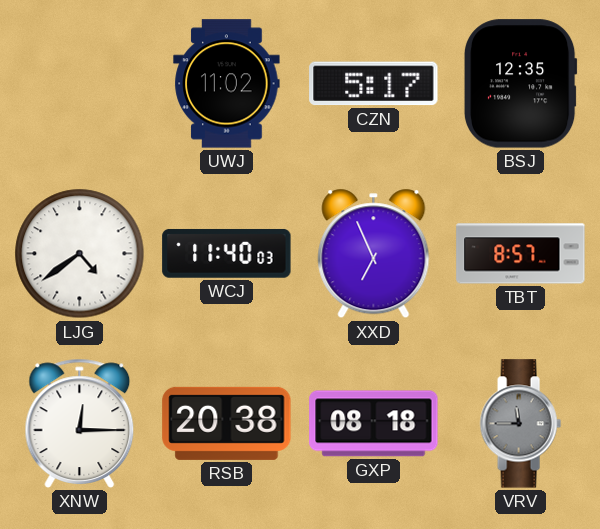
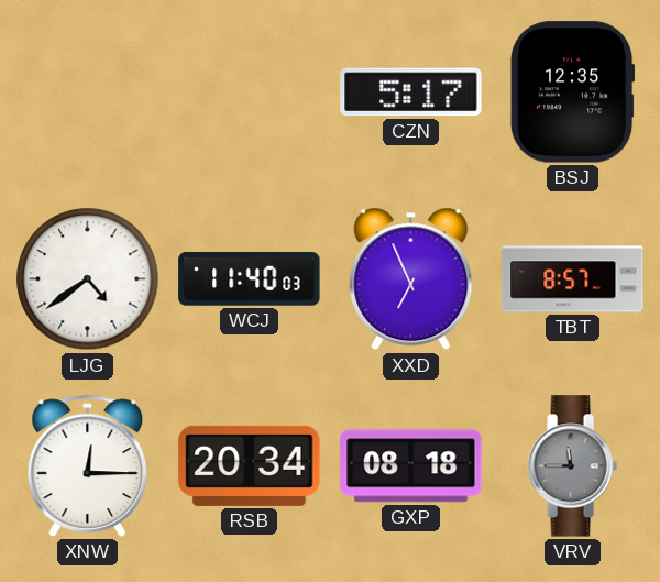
UWJ: 11:02 -> none (227, 84)
RSB: 20:38 -> 20:34 (250, 465)
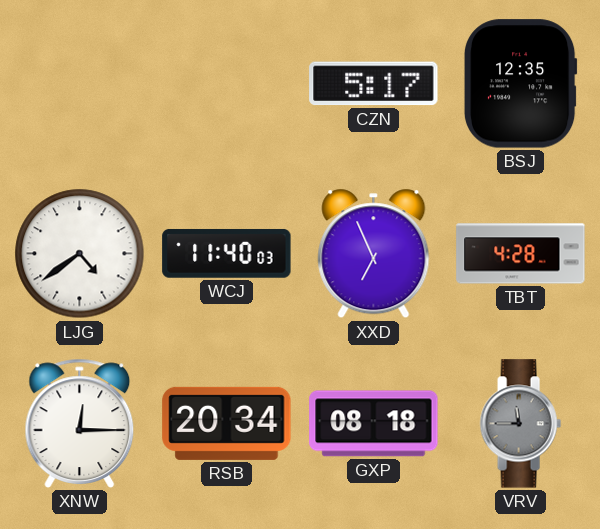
TBT: 8:57 -> 4:28 (521, 254)
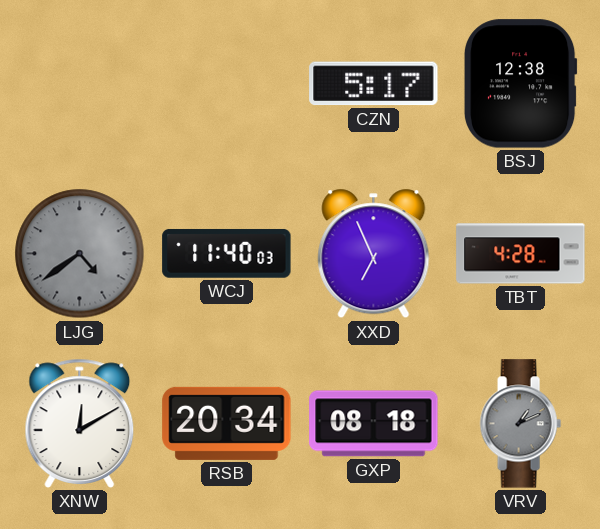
BSJ: 12:35 -> 12:38 (520, 84)
LJG dial: white -> grey (80, 254)
XNW: 12:15 -> 12:10 (80, 423)
VRV: 11:45 -> 1:11 (520, 424)
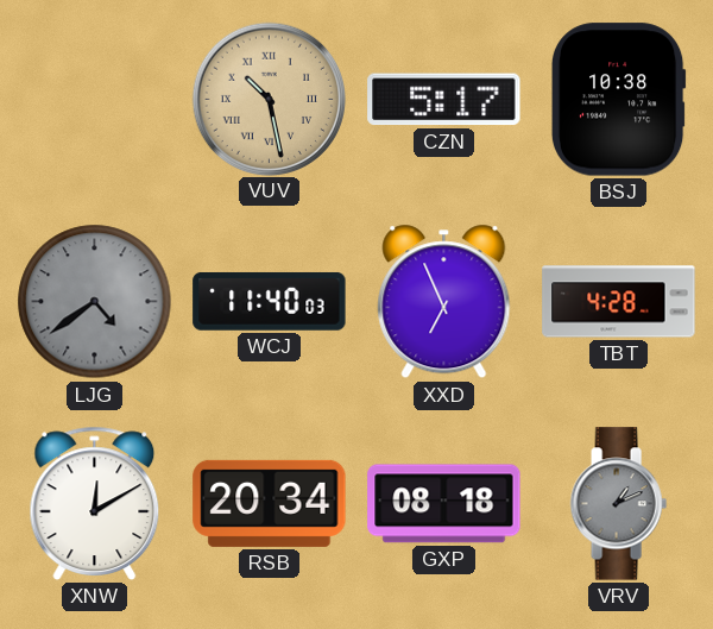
VUV: none -> 10:28 (270, 99)
BSJ: 12:38 -> 10:38 (618, 100)
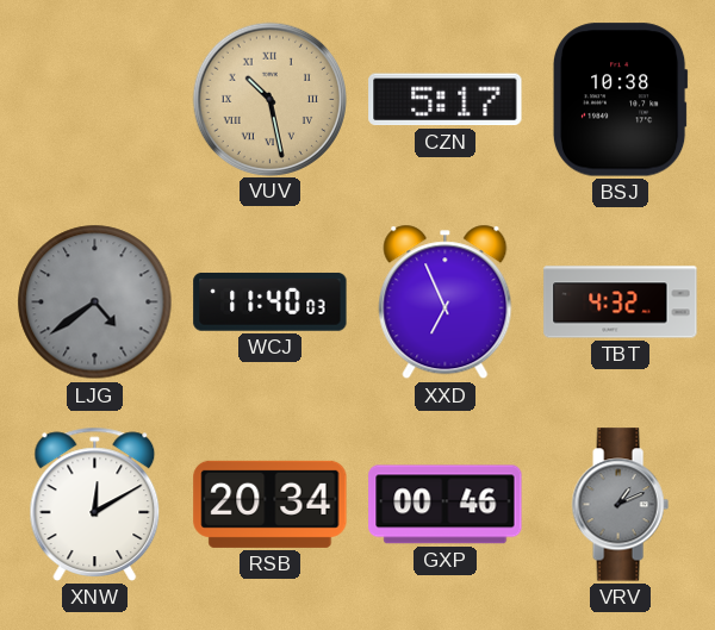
TBT: 4:28 -> 4:32 (621, 302)
GXP: 08:18 -> 00:46 (446, 505)
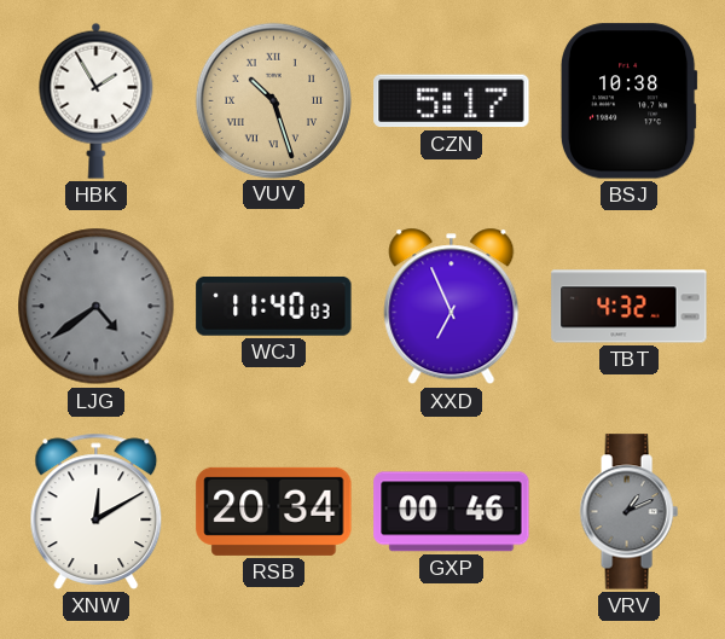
HBK: none -> 1:55 (97, 100)
VUV: 10:28 -> 10:27 (274, 100)
